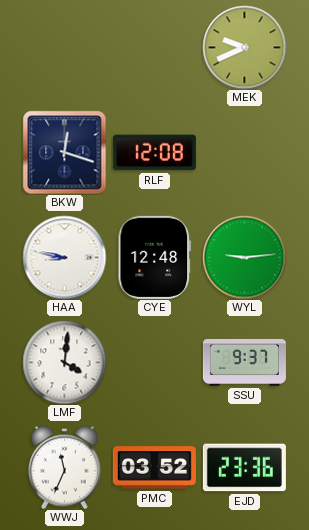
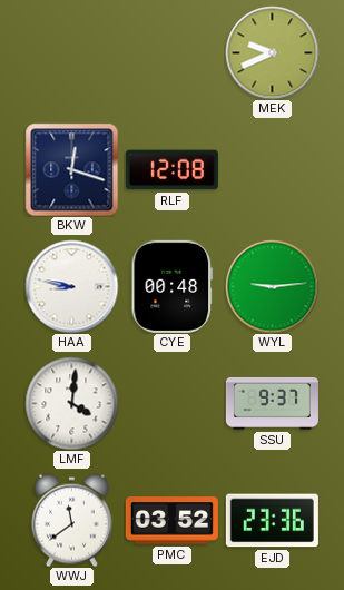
CYE: 12:48 -> 00:48 (173, 286)
WWJ: 11:34 -> 11:39 (72, 520)
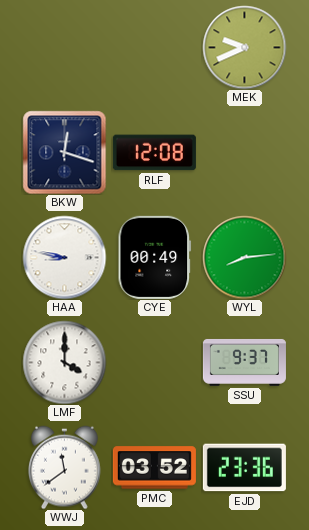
CYE: 00:48 -> 00:49 (155, 257)
WYL: 9:14 -> 8:14 (244, 257)
LMF: 4:01 -> 4:00 (64, 362)
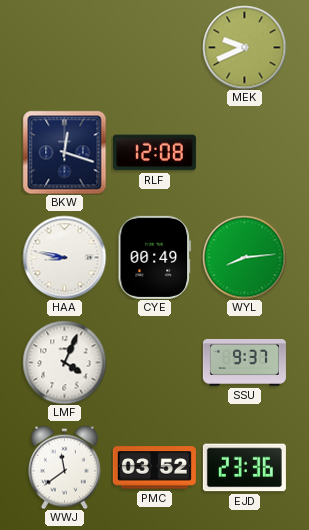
LMF: 4:00 -> 4:04 (64, 362)
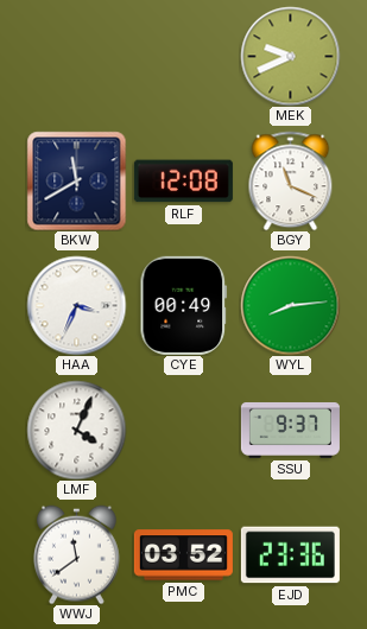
BKW: 12:18 -> 11:40 (76, 180)
BGY: none -> 11:19 (291, 180)
HAA: 8:47 -> 3:34 (76, 305)
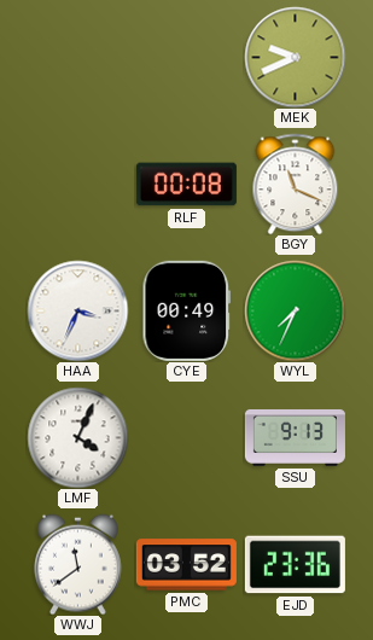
BKW: 11:40 -> none (76, 180)
RLF: 12:08 -> 00:08 (186, 185)
WYL: 8:14 -> 7:34 (295, 310)
SSU: 9:37 -> 9:13 (295, 437)
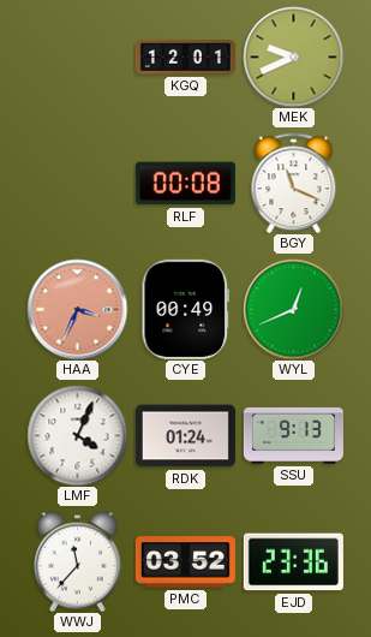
KGQ: none -> 12:01 (185, 58)
HAA dial: white -> salmon (77, 309)
WYL: 7:34 -> 12:41 (293, 309)
RDK: none -> 01:24 (185, 436)
WWJ: 11:39 -> 11:37 (78, 561)
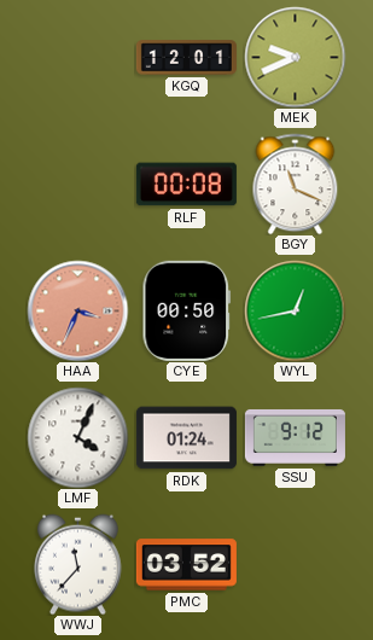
CYE: 00:49 -> 00:50 (187, 310)
WYL: 12:41 -> 12:43 (295, 310)
SSU: 9:13 -> 9:12 (295, 437)
EJD: 23:36 -> none (293, 562)
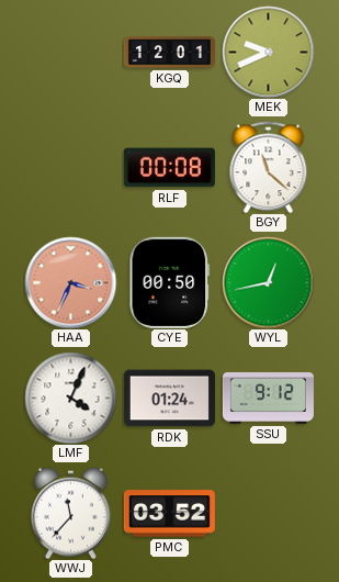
BGY: 11:19 -> 11:22 (269, 167)
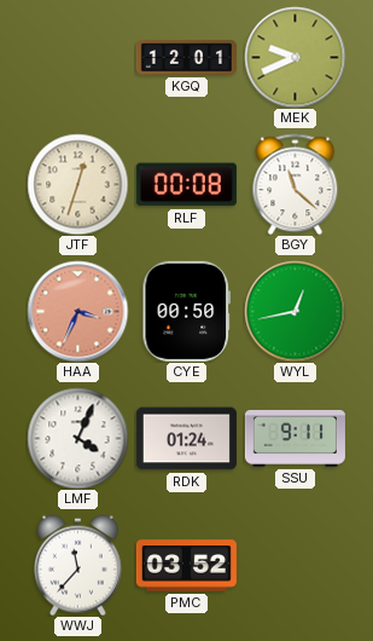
JTF: none -> 12:33 (77, 184)
SSU: 9:12 -> 9:11 (295, 438)
